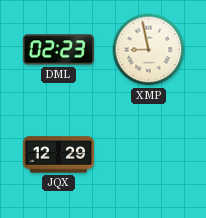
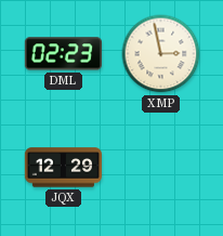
XMP: 8:58 -> 2:58 (161, 54)
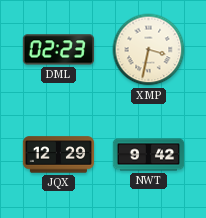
XMP: 2:58 -> 3:32 (149, 50)
NWT: none -> 9:42 (149, 155)
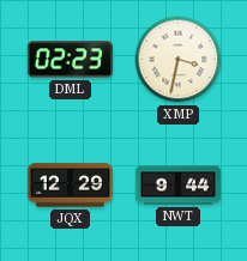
NWT: 9:42 -> 9:44 (179, 186)
